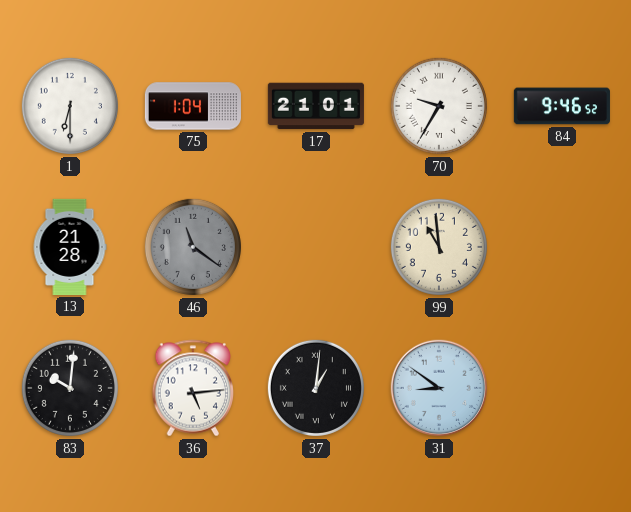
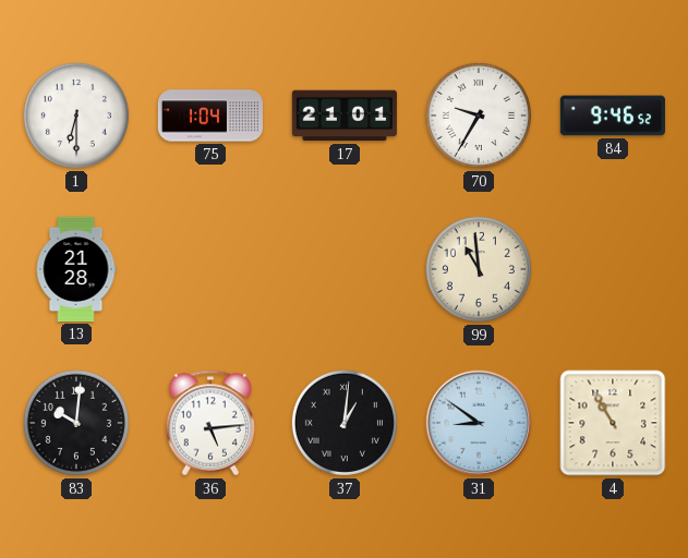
46: 11:21 -> none (193, 247)
4: none -> 10:55 (613, 423)
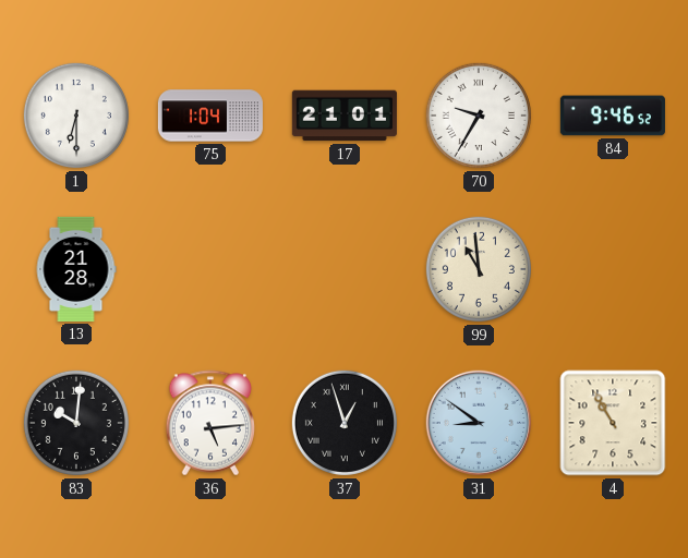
37: 1:01 -> 12:57 (345, 423)
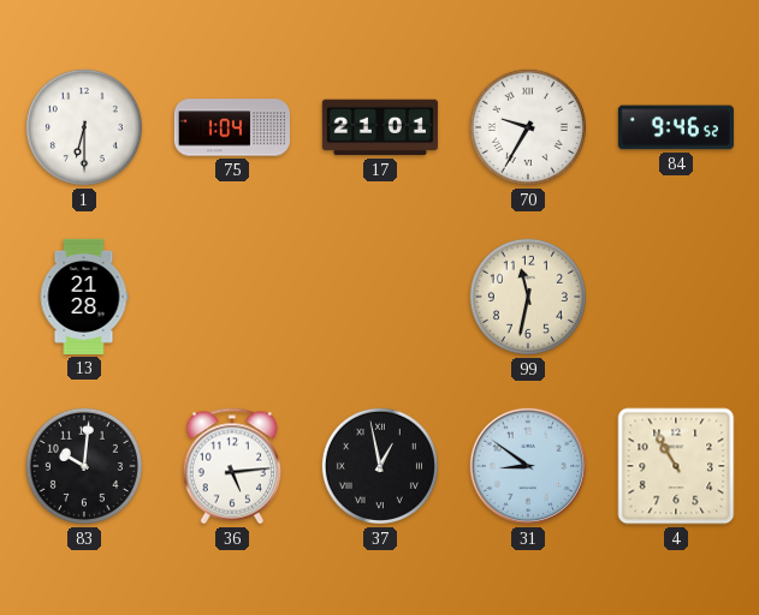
99: 10:59 -> 11:32 (528, 297)
37: 12:57 -> 12:58 (380, 466)
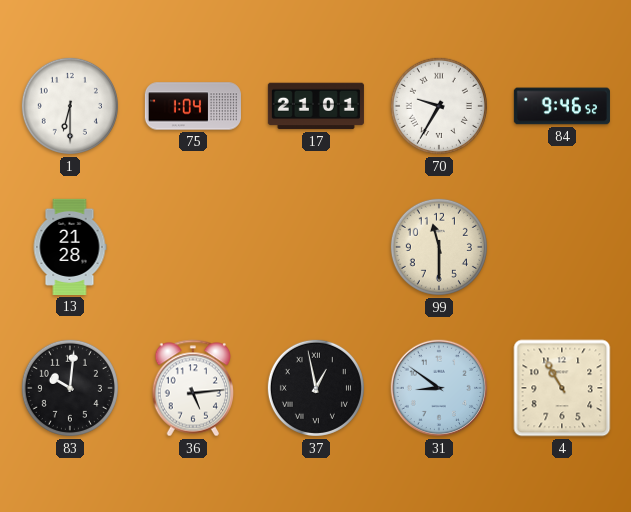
99: 11:32 -> 11:30 (439, 247)
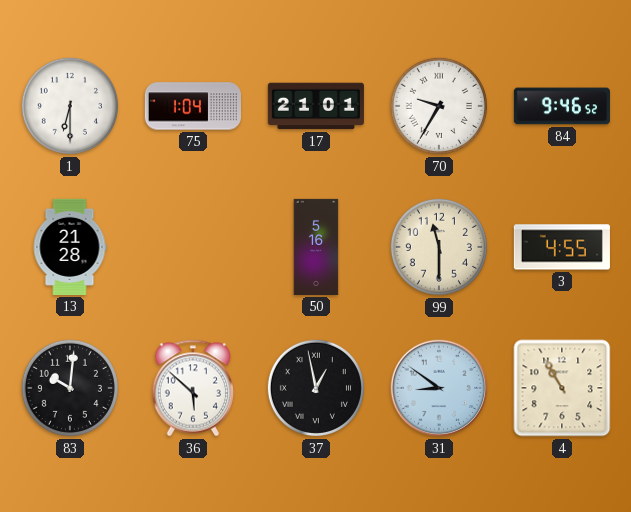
50: none -> 5:16 (316, 247)
3: none -> 4:55 (562, 247)
36: 5:14 -> 5:52 (193, 388)
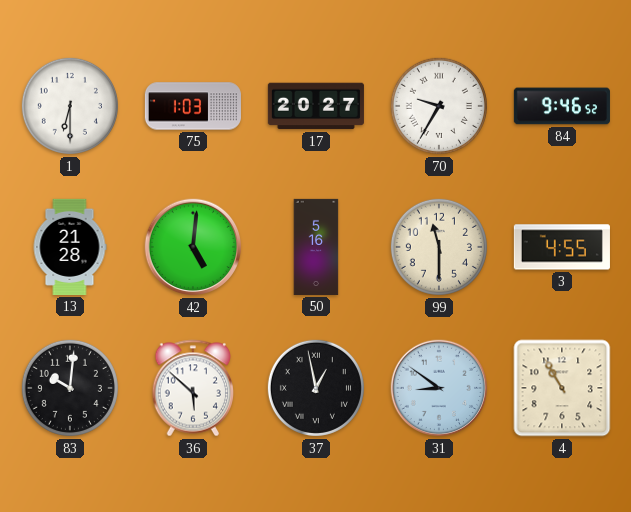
75: 1:04 -> 1:03 (192, 106)
17: 21:01 -> 20:27 (316, 106)
42: none -> 5:01 (193, 247)
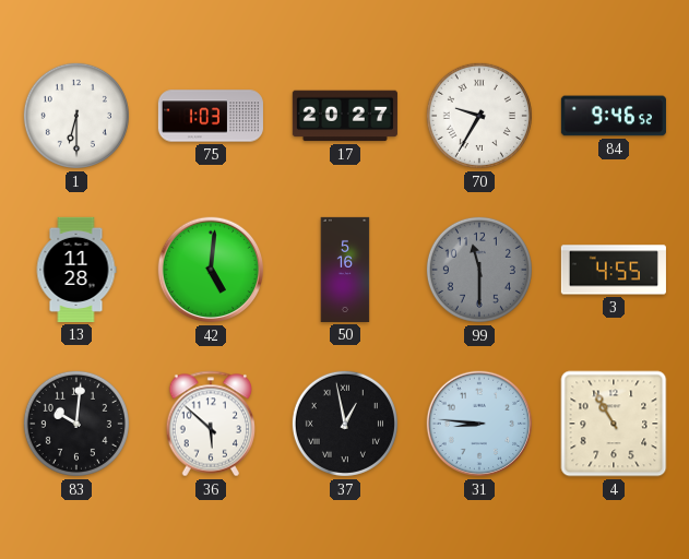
13: 21:28 -> 11:28 (76, 270)
99 dial: cream -> grey (479, 270)
31: 8:51 -> 8:46 (479, 424)
